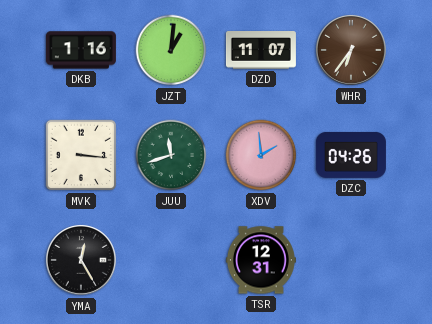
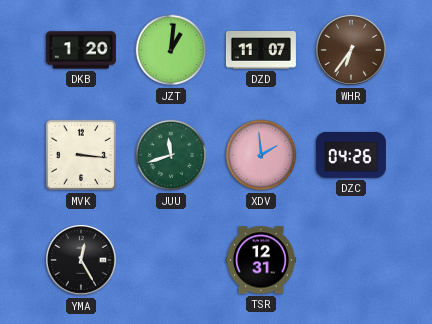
DKB: 1:16 -> 1:20 (81, 50)
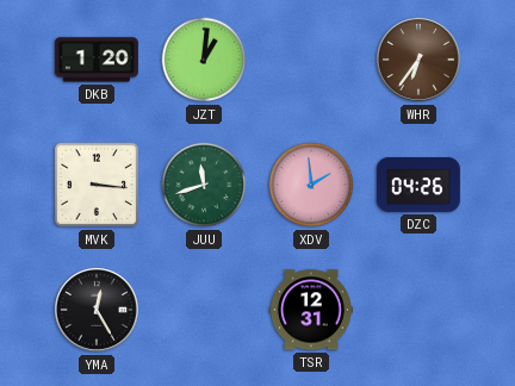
DZD: 11:07 -> none (261, 50)
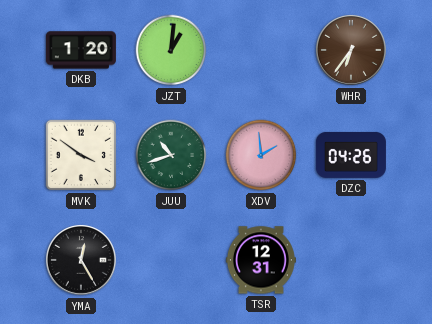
MVK: 3:16 -> 3:51 (81, 155)
JUU: 11:42 -> 10:42 (171, 155)
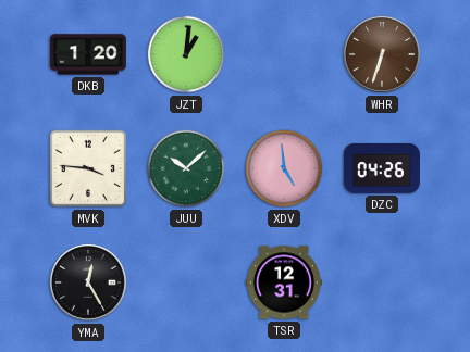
WHR: 6:36 -> 6:33 (382, 54)
MVK: 3:51 -> 3:46 (88, 168)
JUU: 10:42 -> 10:08 (186, 168)
XDV: 1:59 -> 4:59 (284, 168)
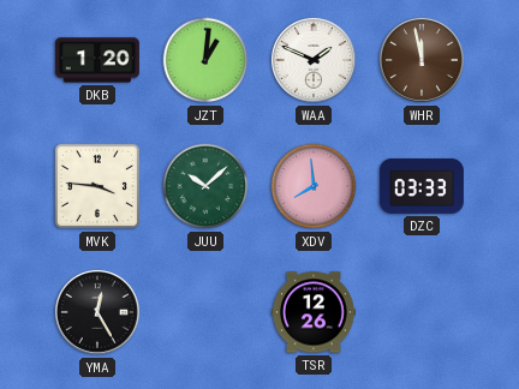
WAA: none -> 1:49 (314, 60)
WHR: 6:33 -> 11:58 (422, 60)
XDV: 4:59 -> 7:59 (314, 186)
DZC: 04:26 -> 03:33 (422, 186)
TSR: 12:31 -> 12:26 (314, 312)
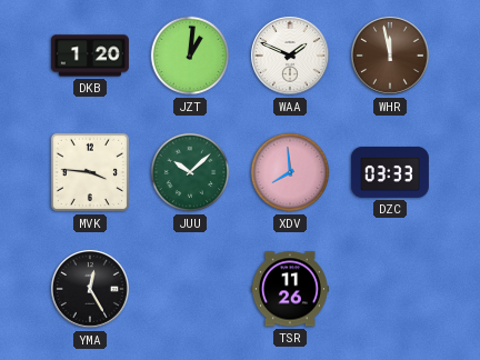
TSR: 12:26 -> 11:26 (290, 289)
